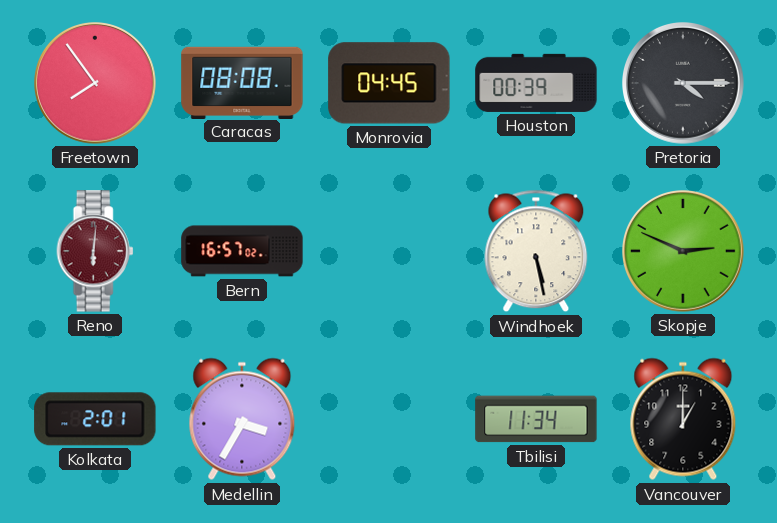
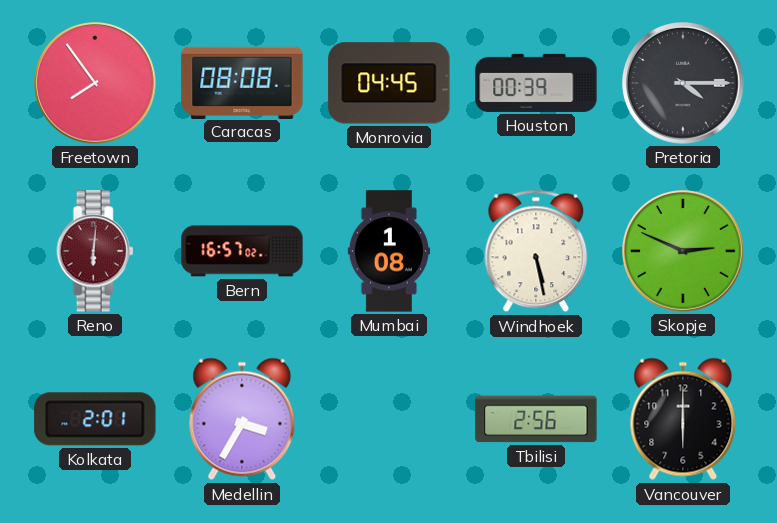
Mumbai: none -> 1:08 (389, 251)
Tbilisi: 11:34 -> 2:56 (536, 419)
Vancouver: 1:00 -> 6:00 (683, 419)
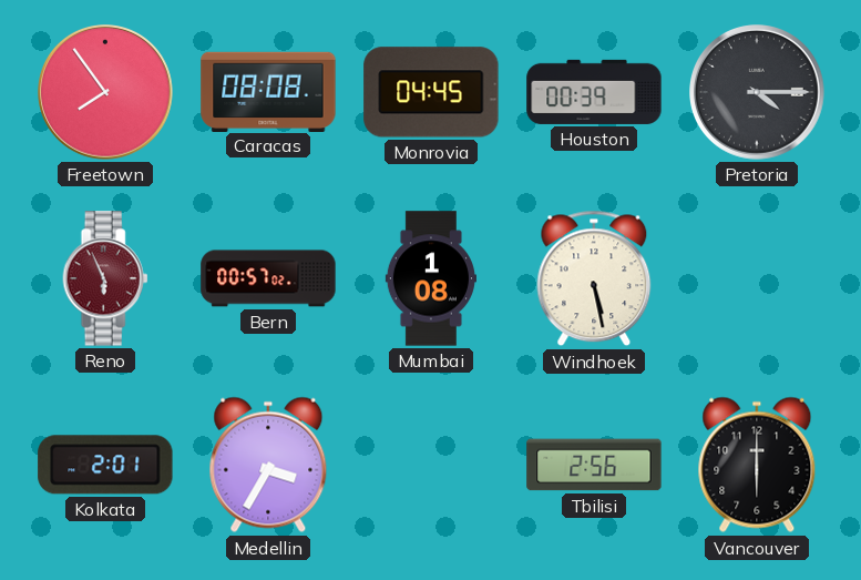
Reno: 6:01 -> 5:56 (105, 278)
Bern: 16:57 -> 00:57 (268, 278)
Skopje: 2:49 -> none (684, 252)
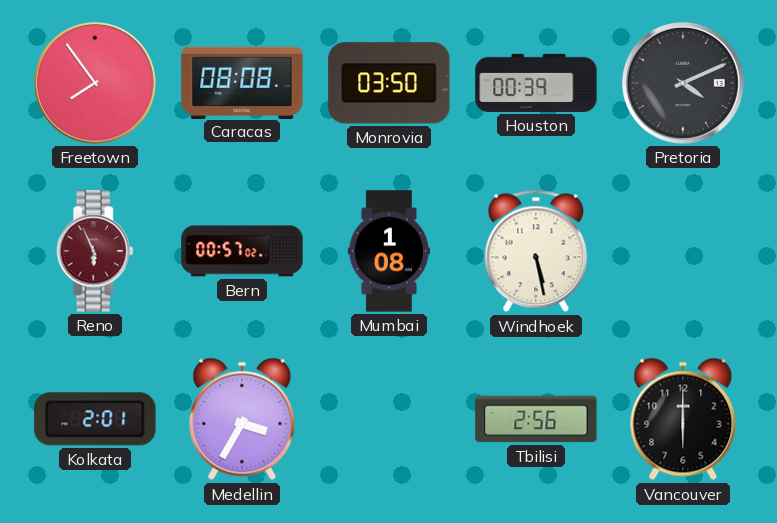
Monrovia: 04:45 -> 03:50 (389, 83)
Pretoria: 4:15 -> 4:11 (684, 84)
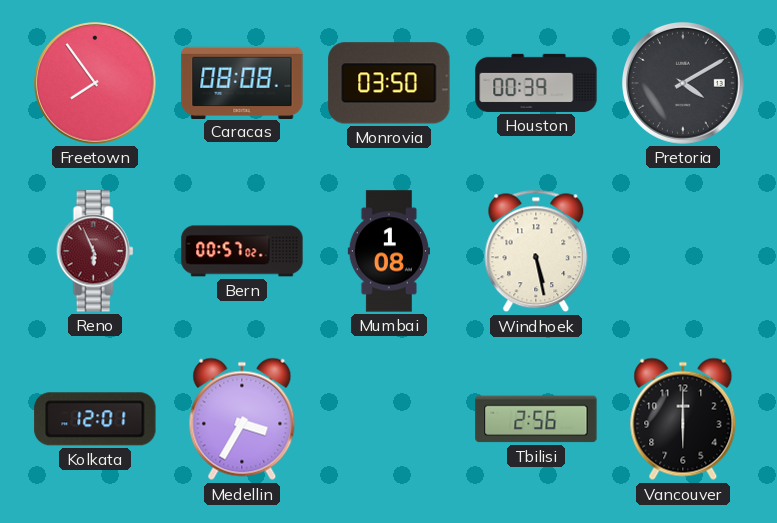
Pretoria: 4:11 -> 4:10 (684, 84)
Kolkata: 2:01 -> 12:01 (95, 419)
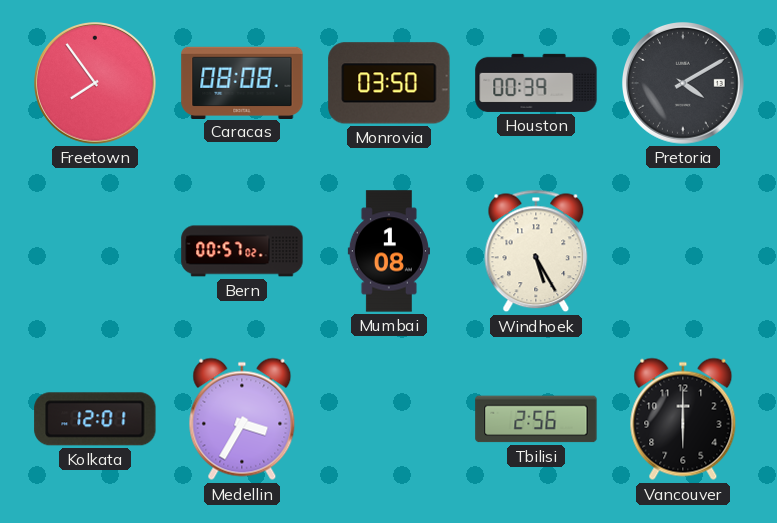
Reno: 5:56 -> none (95, 251)
Windhoek: 5:28 -> 5:25 (536, 251)
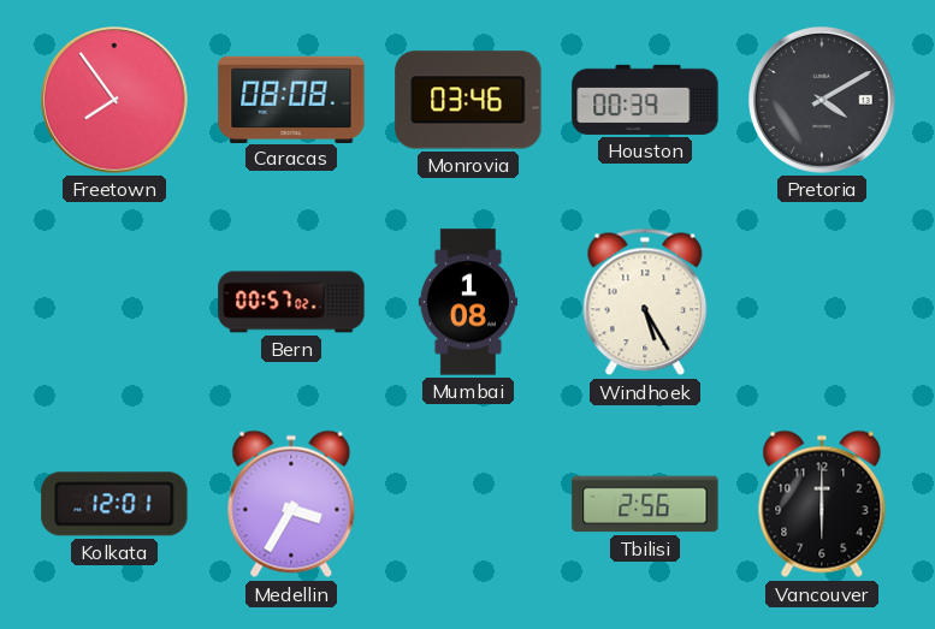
Monrovia: 03:50 -> 03:46 (468, 100)
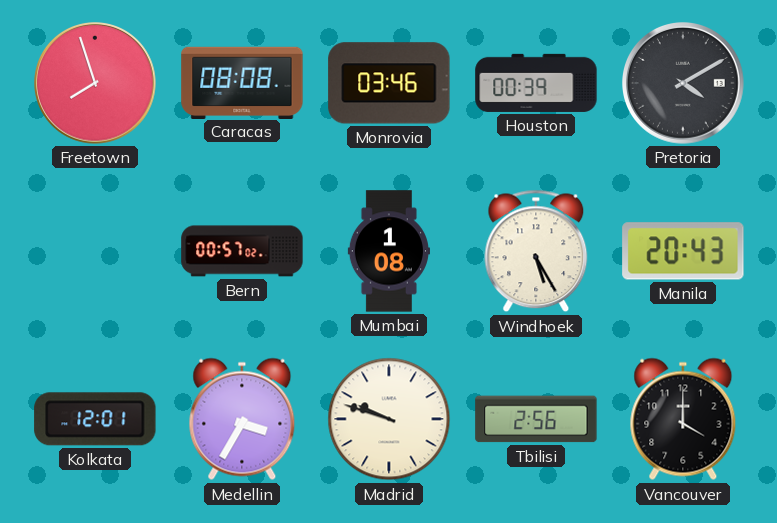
Freetown: 7:54 -> 7:57 (96, 84)
Manila: none -> 20:43 (683, 251)
Madrid: none -> 9:48 (389, 419)
Vancouver: 6:00 -> 4:00 (683, 419)
